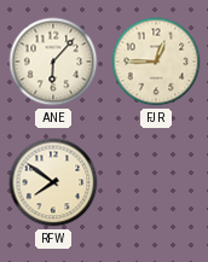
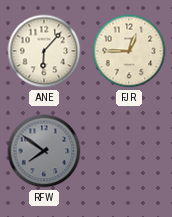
RFW dial: cream -> grey (44, 151)
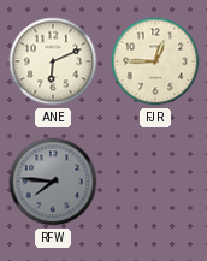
ANE: 6:07 -> 6:11 (53, 61)
RFW: 7:51 -> 7:46 (53, 182)
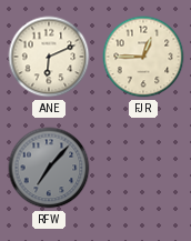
RFW: 7:46 -> 7:07 (49, 168)
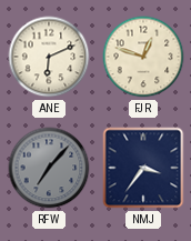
FJR: 12:45 -> 12:48 (143, 57)
NMJ: none -> 3:36 (143, 168)
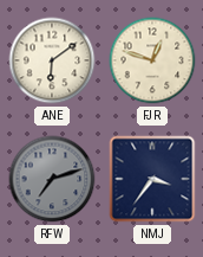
ANE: 6:11 -> 6:09 (52, 60)
RFW: 7:07 -> 7:12 (52, 179)
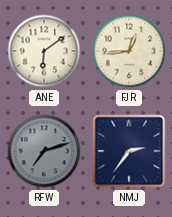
FJR: 12:48 -> 12:44 (129, 51)
NMJ: 3:36 -> 2:36 (129, 151)
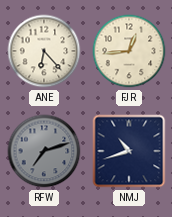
ANE: 6:09 -> 6:23 (44, 51)
NMJ: 2:36 -> 10:42 (129, 151)
